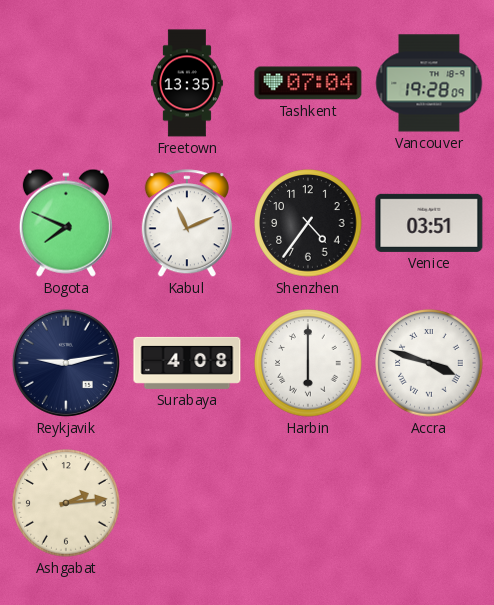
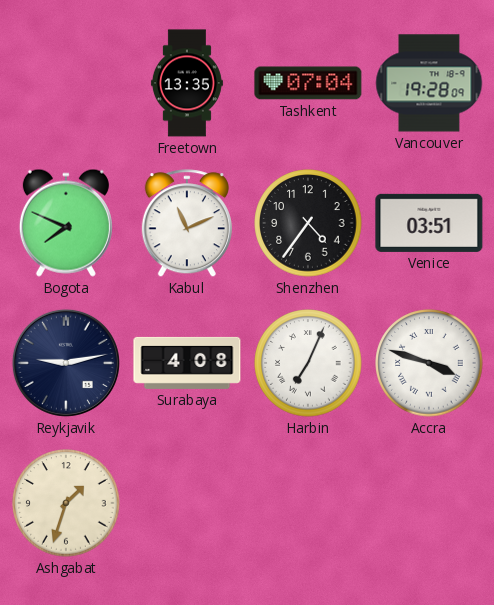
Harbin: 6:00 -> 7:04 (308, 363)
Ashgabat: 2:14 -> 1:33 (66, 503)
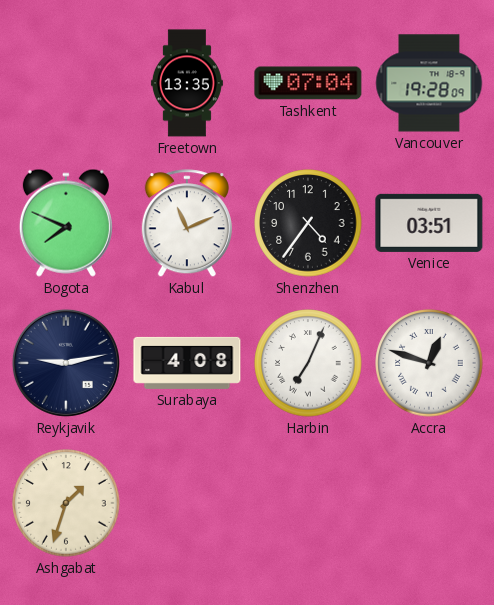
Accra: 3:48 -> 12:48 (429, 363)
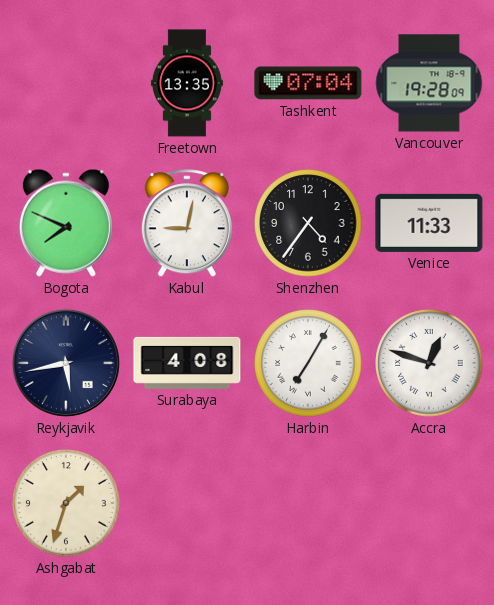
Kabul: 11:11 -> 9:02 (187, 224)
Venice: 03:51 -> 11:33 (429, 223)
Reykjavik: 9:13 -> 5:43 (66, 363)
Harbin: 7:04 -> 7:05 (308, 363)
